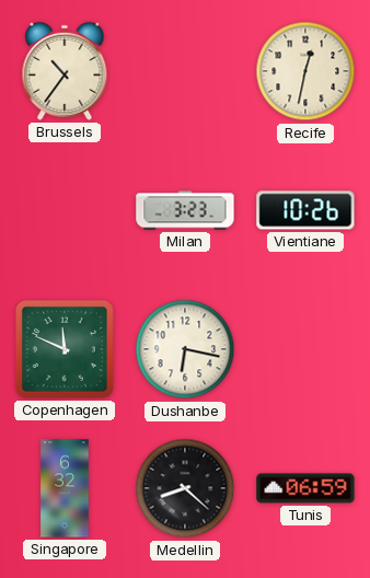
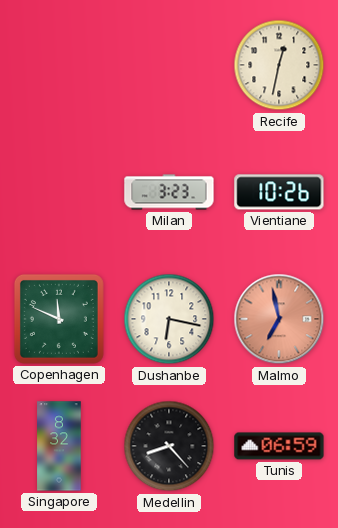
Brussels: 10:36 -> none (65, 71)
Malmo: none -> 6:58 (279, 319)
Singapore: 6:32 -> 8:32 (59, 446)
Medellin: 8:22 -> 8:23 (169, 446)
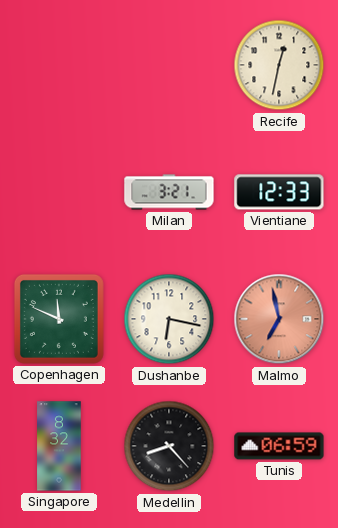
Milan: 3:23 -> 3:21 (169, 192)
Vientiane: 10:26 -> 12:33 (279, 192)
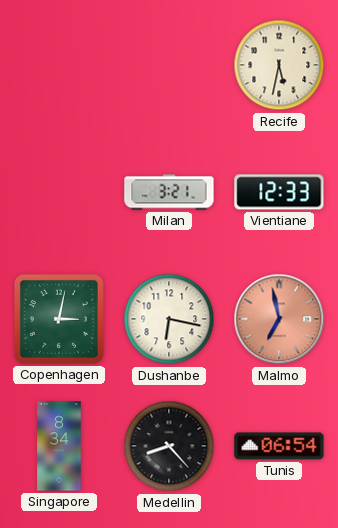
Recife: 12:32 -> 5:32 (279, 65)
Copenhagen: 11:49 -> 3:02 (59, 319)
Singapore: 8:32 -> 8:34 (59, 446)
Tunis: 06:59 -> 06:54 (279, 446)
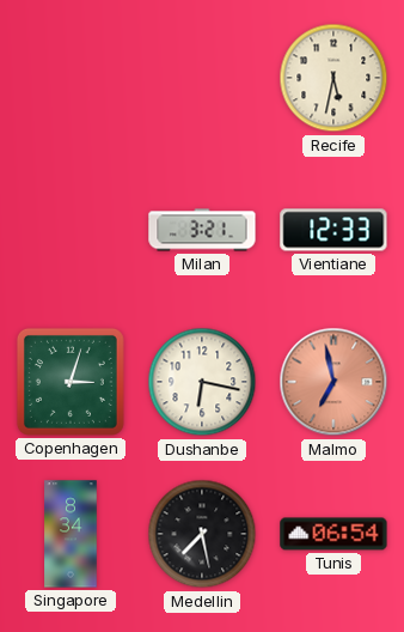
Copenhagen: 3:02 -> 3:03 (71, 382)
Medellin: 8:23 -> 7:28 (202, 534)
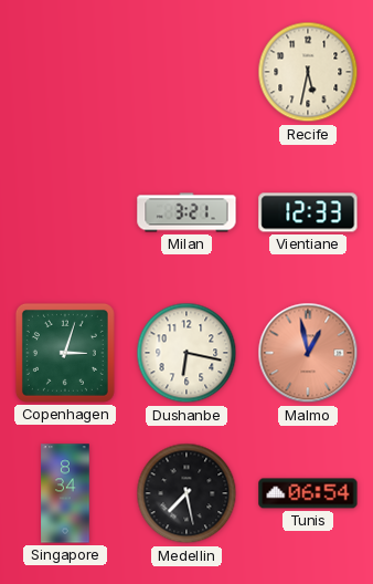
Malmo: 6:58 -> 12:58 (308, 353)
